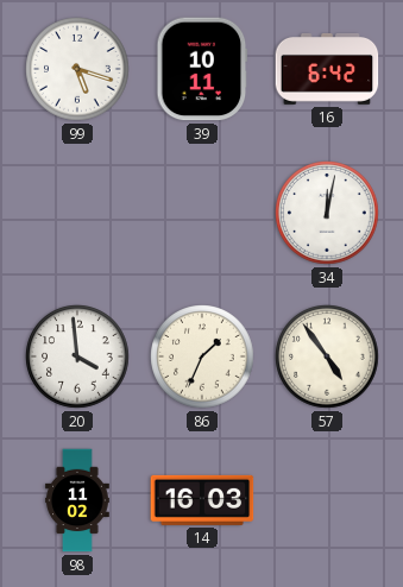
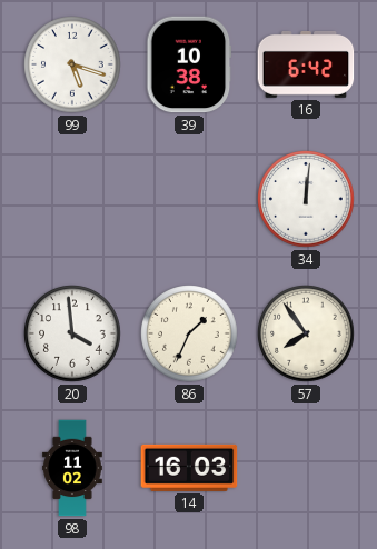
39: 10:11 -> 10:38 (189, 64)
34: 12:02 -> 12:01 (306, 199)
57: 4:54 -> 7:54 (306, 333)
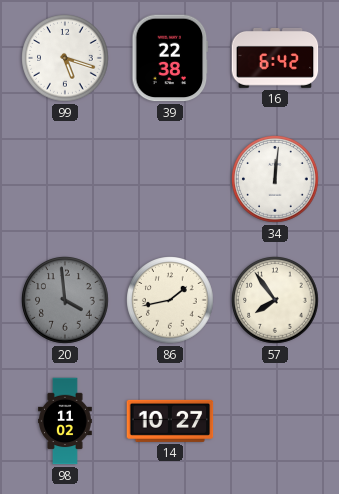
39: 10:38 -> 22:38 (170, 58)
20 dial: white -> grey (65, 300)
86: 1:34 -> 1:43 (170, 300)
14: 16:03 -> 10:27 (170, 421)
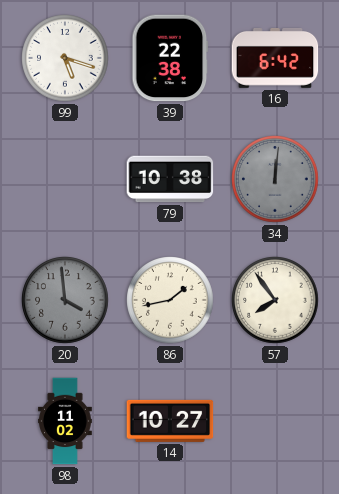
79: none -> 10:38 (170, 179)
34 dial: white -> grey (275, 179)
